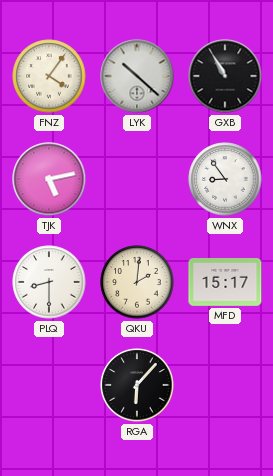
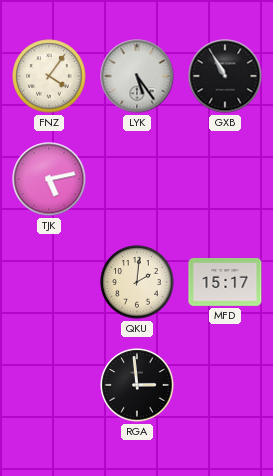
LYK: 10:22 -> 5:24 (137, 76)
WNX: 8:54 -> none (225, 179)
PLQ: 8:30 -> none (49, 282)
RGA: 6:07 -> 2:59 (137, 385)
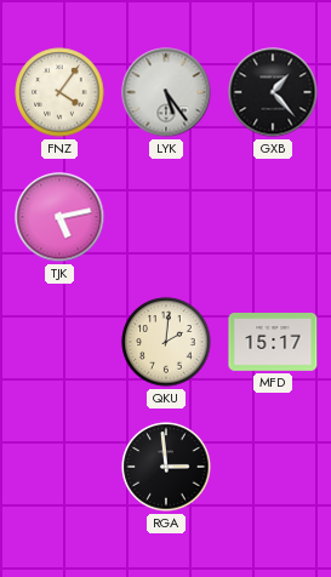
GXB: 10:55 -> 1:23 (273, 92)
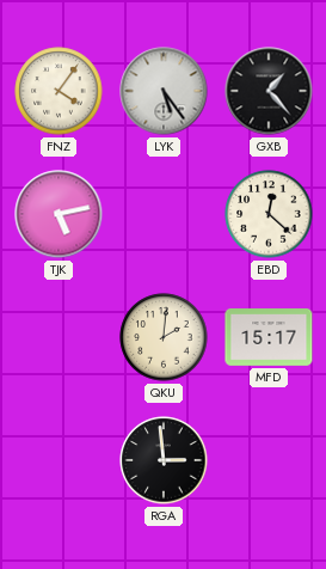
EBD: none -> 12:22 (269, 214)
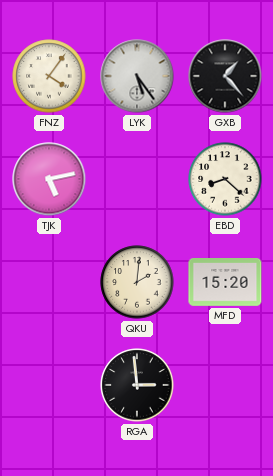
EBD: 12:22 -> 8:22 (225, 179)
MFD: 15:17 -> 15:20 (225, 283)
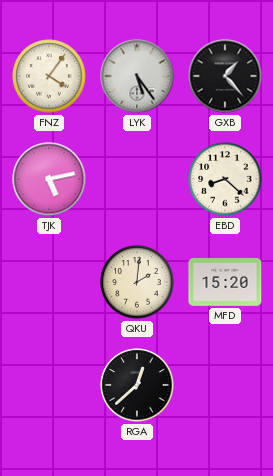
RGA: 2:59 -> 12:38 (137, 385)
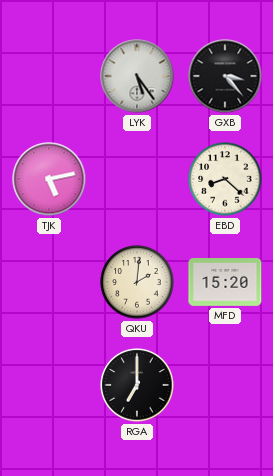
FNZ: 4:06 -> none (49, 76)
GXB: 1:23 -> 3:23 (225, 76)
RGA: 12:38 -> 7:00 (137, 385)
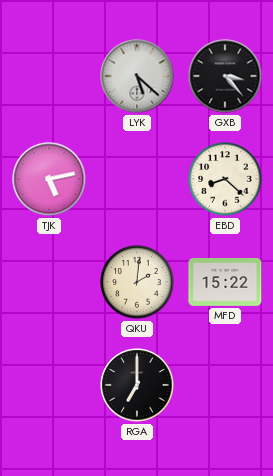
LYK: 5:24 -> 5:22 (137, 76)
MFD: 15:20 -> 15:22 (225, 283)
